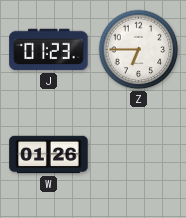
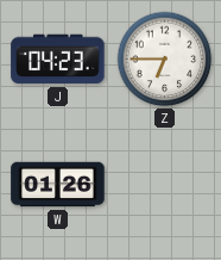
J: 01:23 -> 04:23 (58, 60)
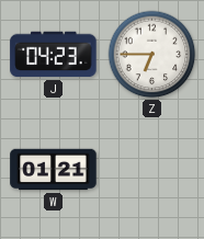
W: 01:26 -> 01:21 (54, 170)
